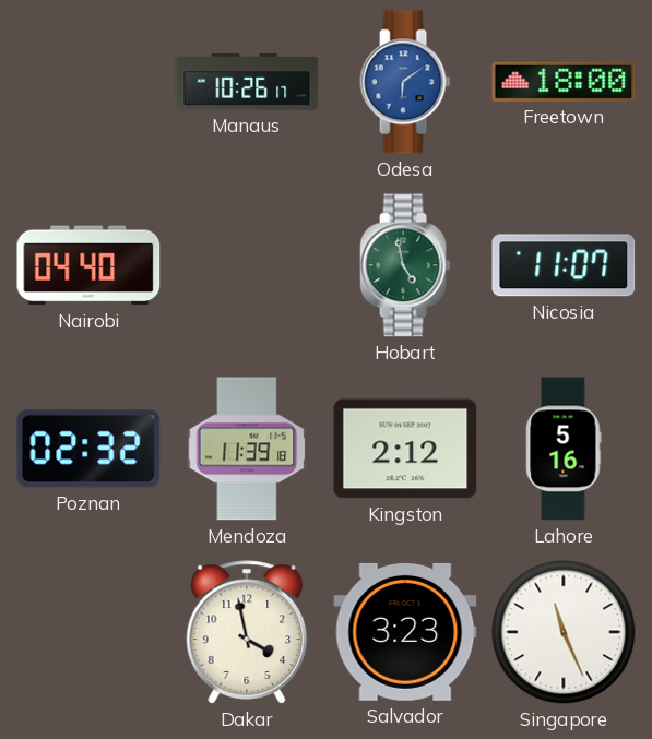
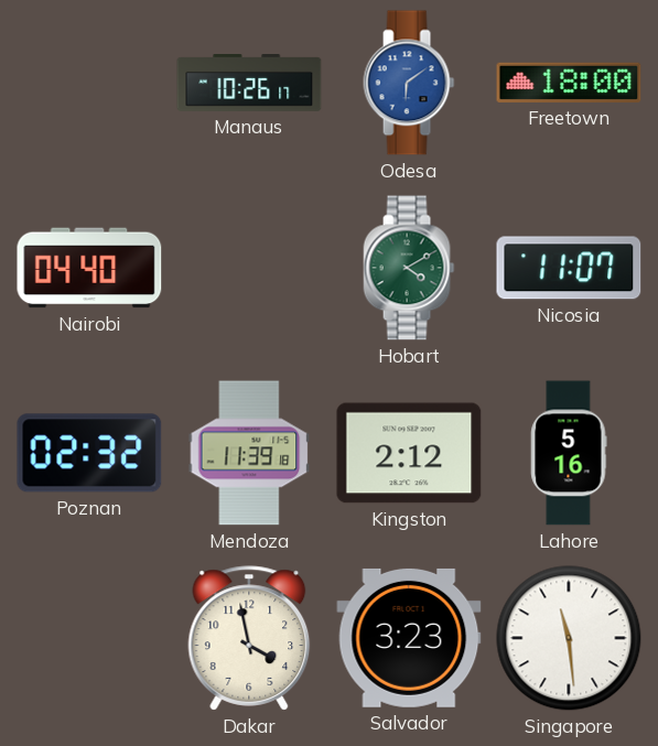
Hobart: 4:58 -> 4:10 (409, 268)
Singapore: 11:26 -> 11:29 (569, 638)
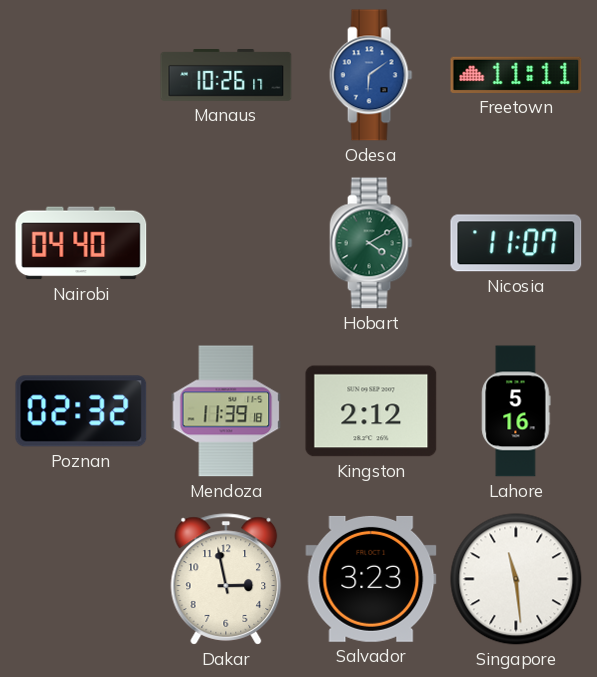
Freetown: 18:00 -> 11:11 (516, 75)
Dakar: 3:58 -> 2:58 (226, 579)
